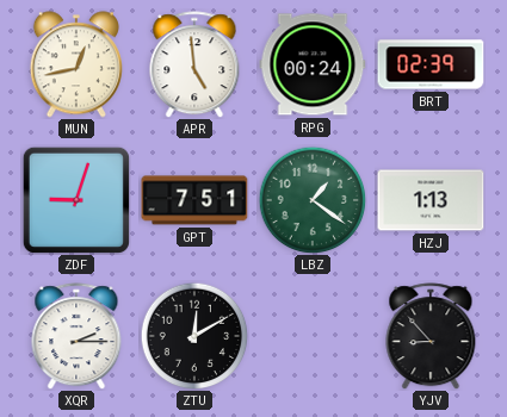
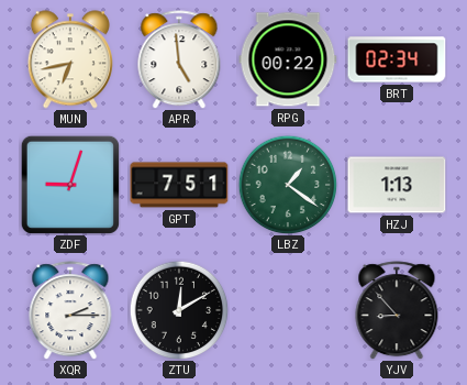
MUN: 12:43 -> 6:43 (70, 59)
RPG: 00:24 -> 00:22 (288, 59)
BRT: 02:39 -> 02:34 (397, 59)
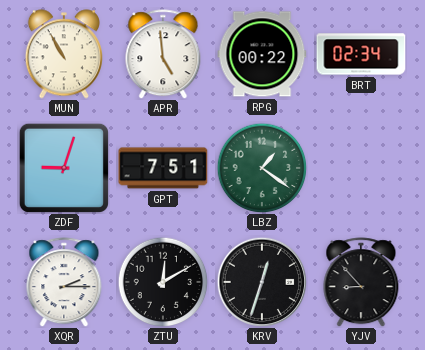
MUN: 6:43 -> 10:55 (64, 54)
HZJ: 1:13 -> none (397, 185)
KRV: none -> 12:33 (262, 282)
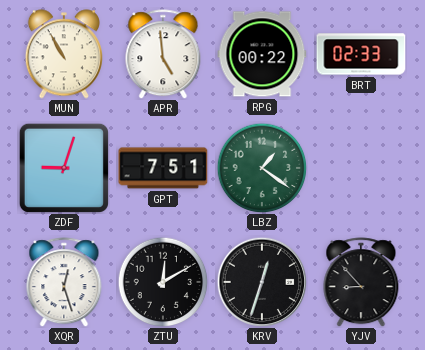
BRT: 02:34 -> 02:33 (361, 54)
XQR: 2:15 -> 12:27 (64, 282)
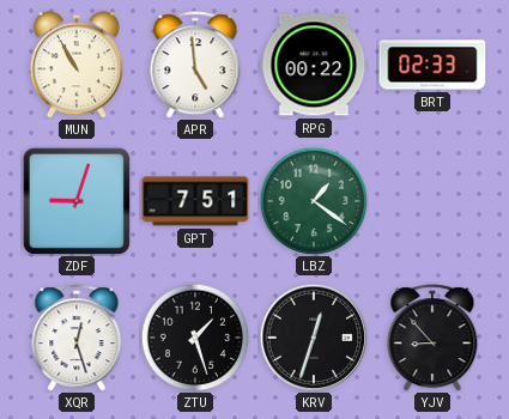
ZTU: 12:10 -> 1:27 (195, 338)
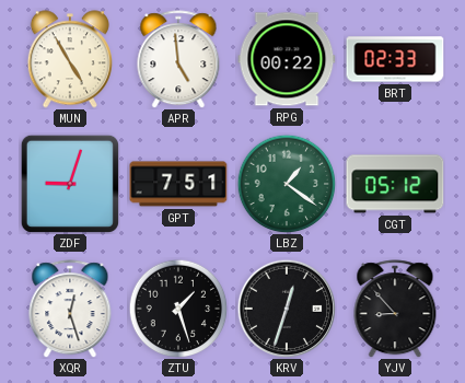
MUN: 10:55 -> 4:55 (70, 59)
CGT: none -> 05:12 (395, 184)
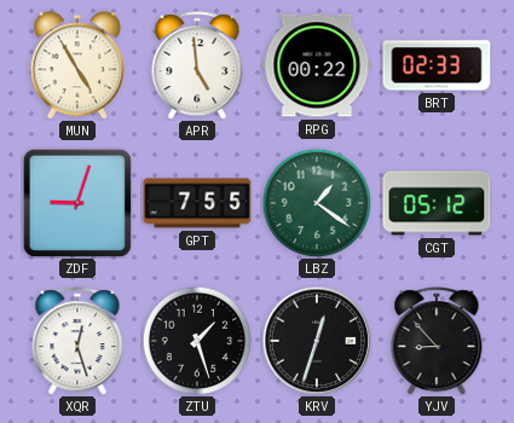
GPT: 7:51 -> 7:55 (197, 203)
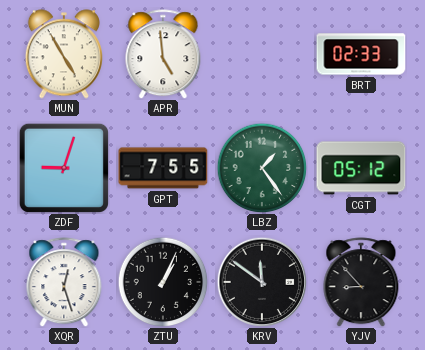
RPG: 00:22 -> none (317, 65)
LBZ: 1:21 -> 1:24 (262, 168)
ZTU: 1:27 -> 1:04 (163, 282)
KRV: 12:33 -> 11:51 (262, 282)
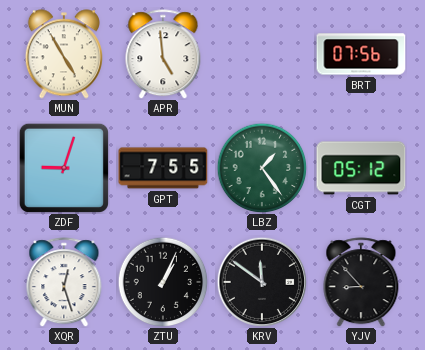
BRT: 02:33 -> 07:56 (361, 54)
